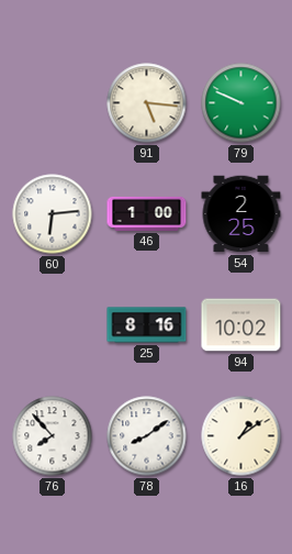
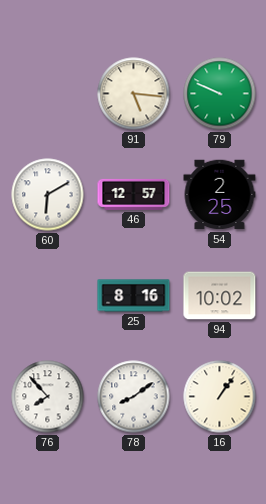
60: 6:14 -> 6:10 (48, 195)
46: 1:00 -> 12:57 (134, 194)
16: 1:09 -> 1:06 (220, 397)
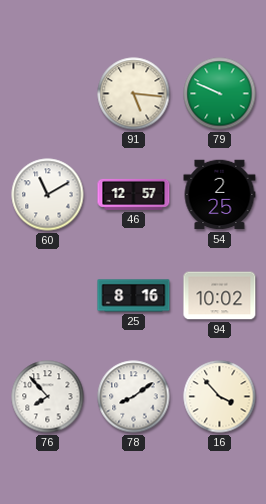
60: 6:10 -> 11:10 (48, 195)
16: 1:06 -> 3:53 (220, 397)
